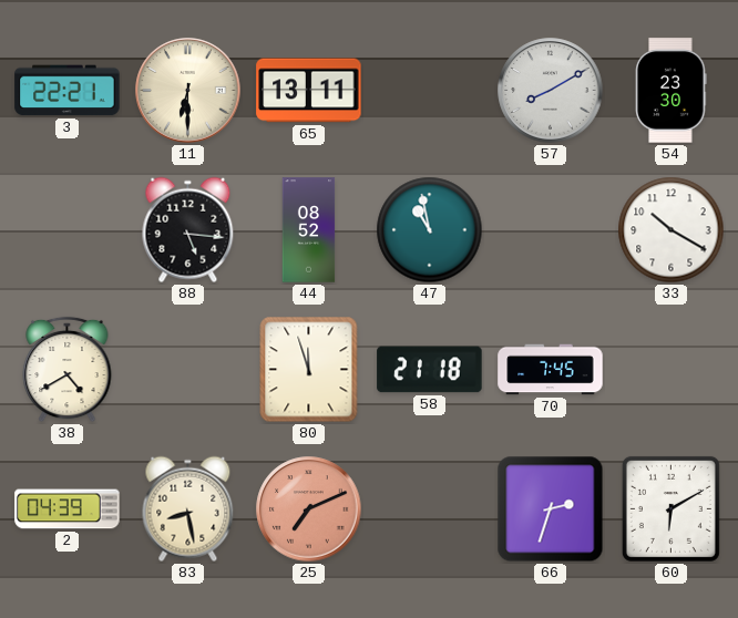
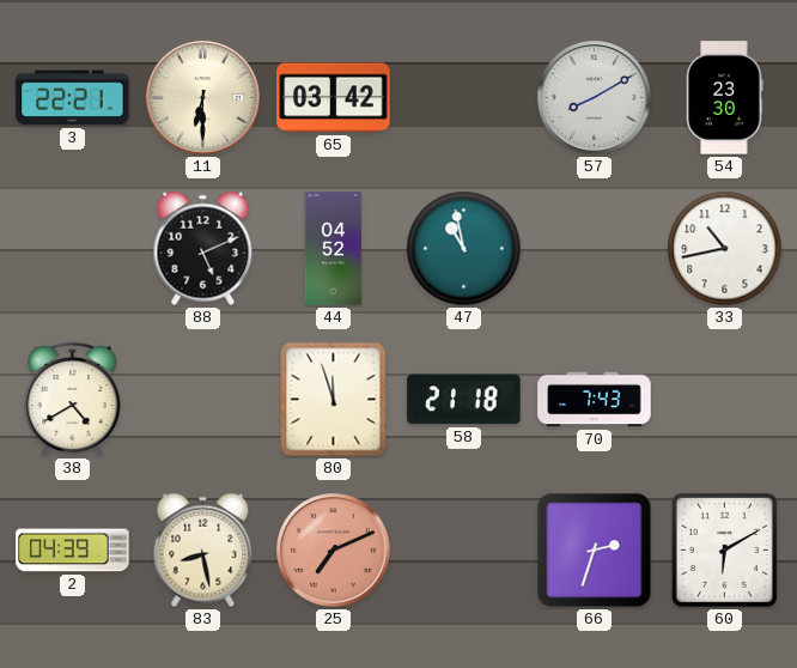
65: 13:11 -> 03:42 (334, 98)
88: 5:16 -> 5:11 (203, 249)
44: 08:52 -> 04:52 (334, 249)
33: 10:20 -> 10:43 (725, 249)
70: 7:45 -> 7:43 (595, 400)
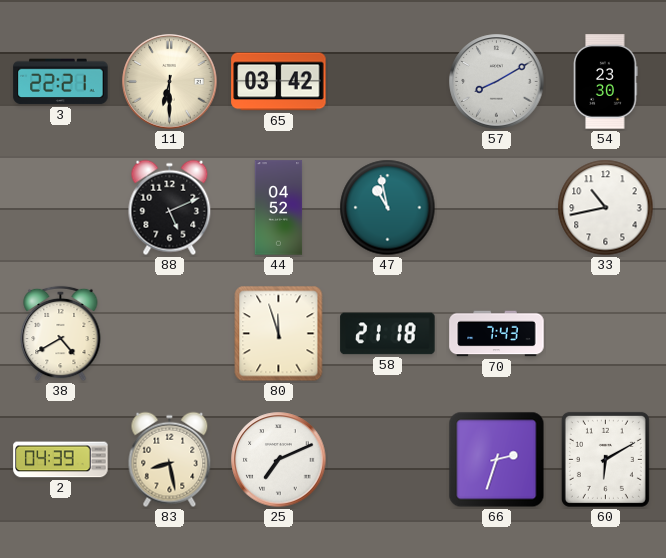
25 dial: salmon -> white (279, 460)
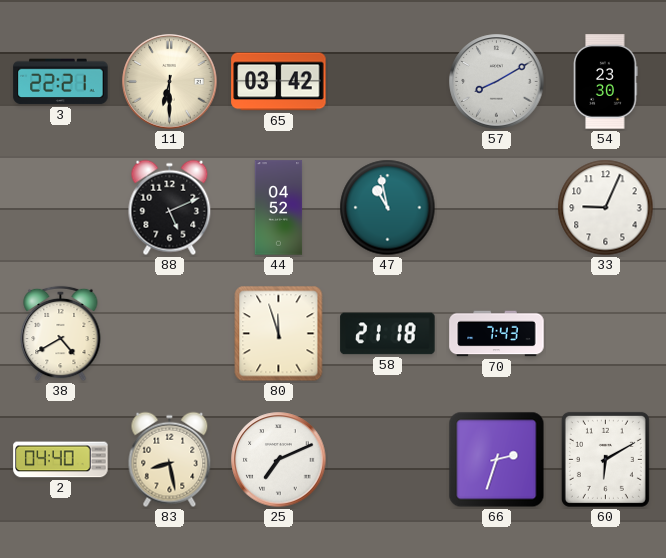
33: 10:43 -> 9:04 (606, 208)
2: 04:39 -> 04:40 (61, 460)
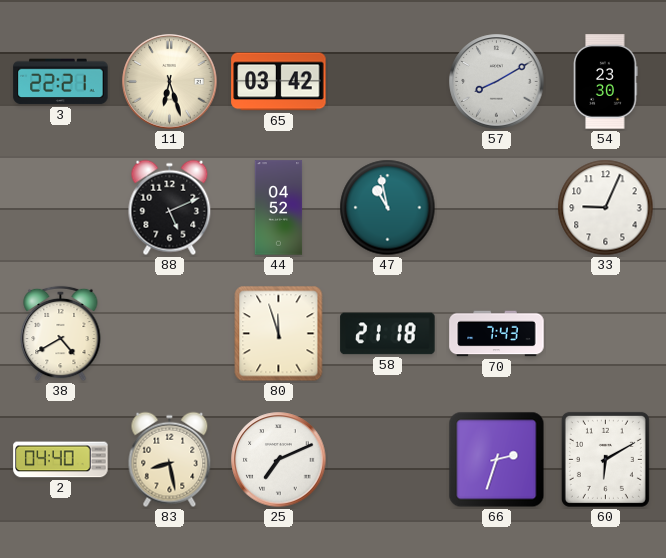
11: 6:30 -> 6:27 (170, 82)
